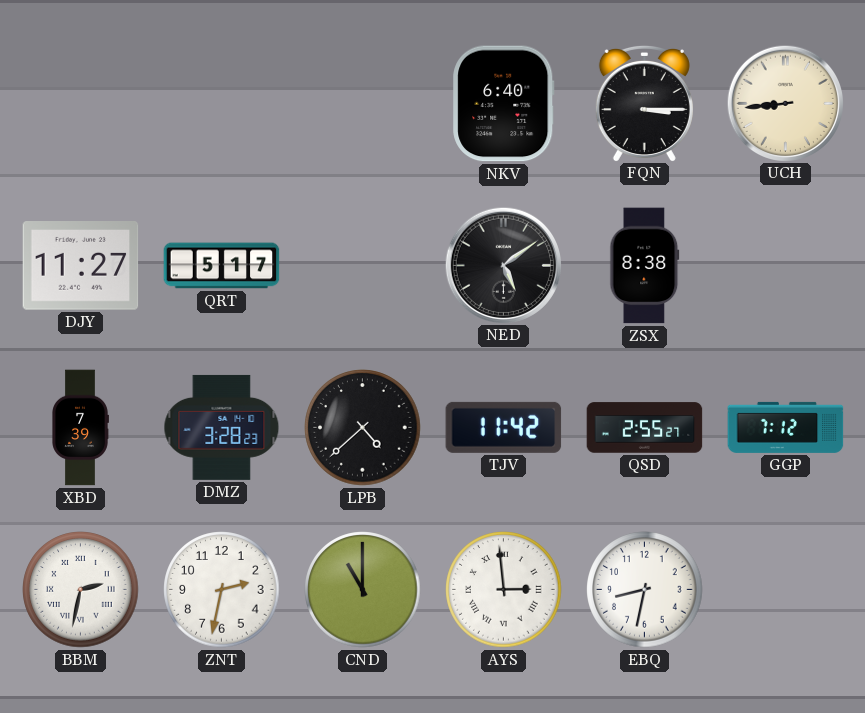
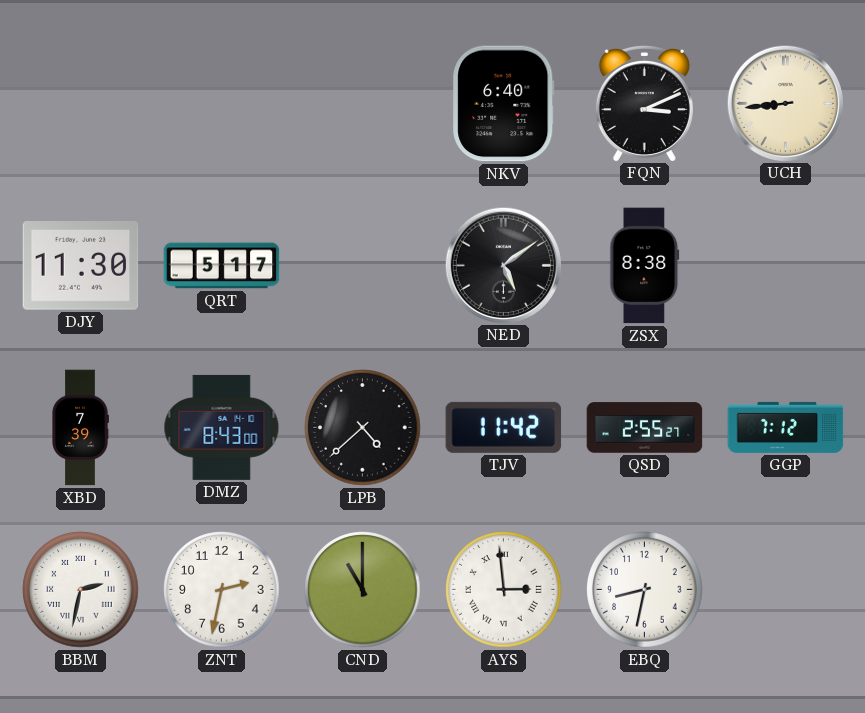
FQN: 3:15 -> 3:11 (644, 103)
DJY: 11:27 -> 11:30 (81, 266)
DMZ: 3:28 -> 8:43 (222, 427)
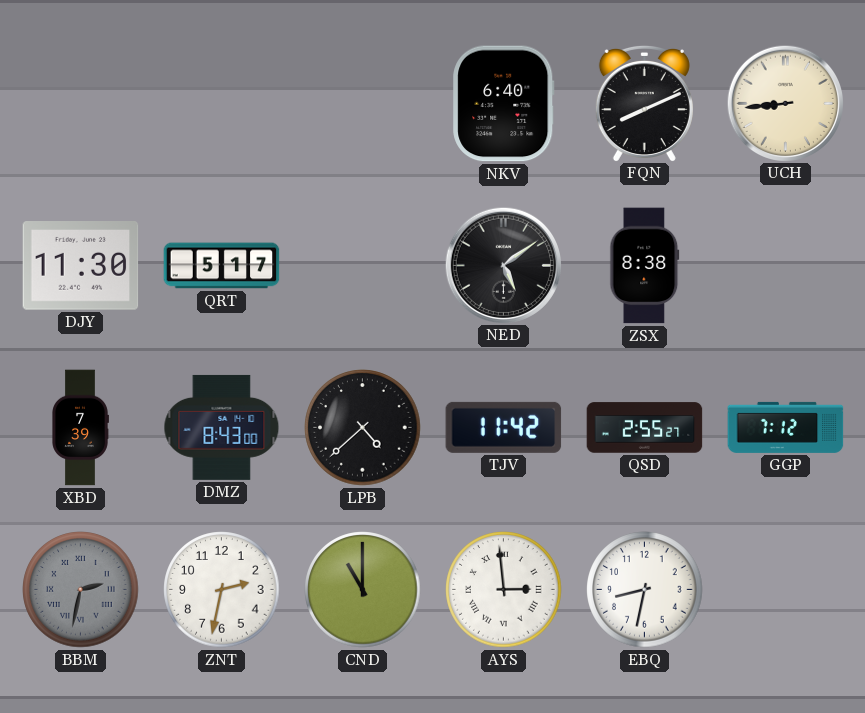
FQN: 3:11 -> 8:11 (644, 103)
BBM dial: white -> grey (81, 590)
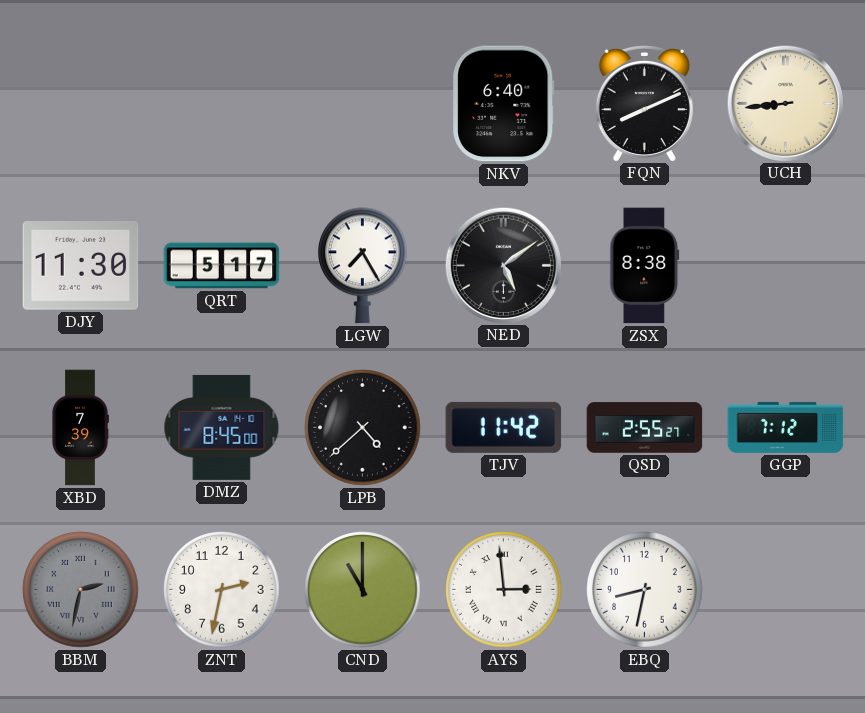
LGW: none -> 7:25 (363, 266)
DMZ: 8:43 -> 8:45 (222, 427)
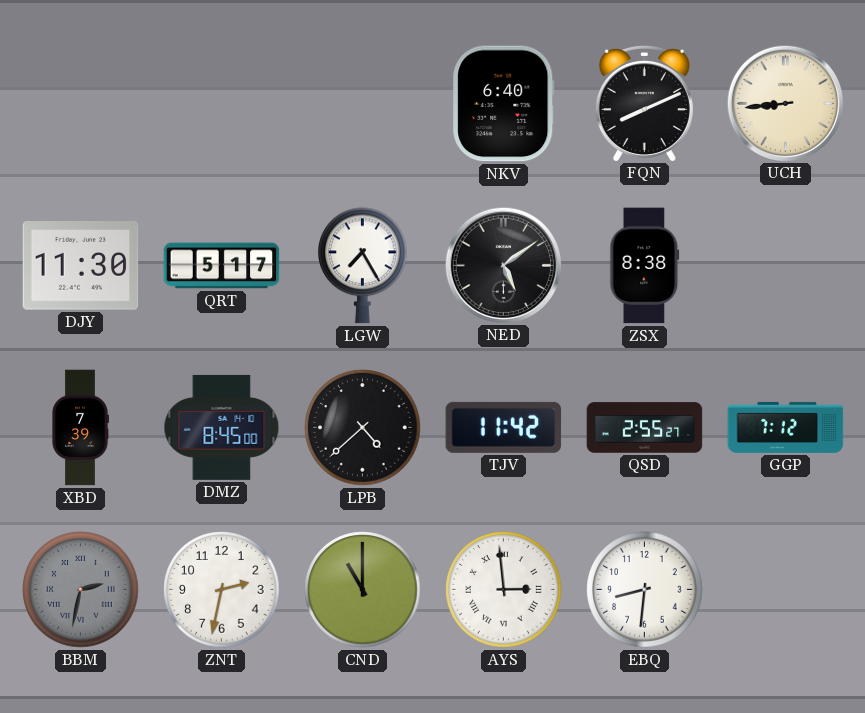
EBQ: 8:32 -> 8:31 (645, 590)
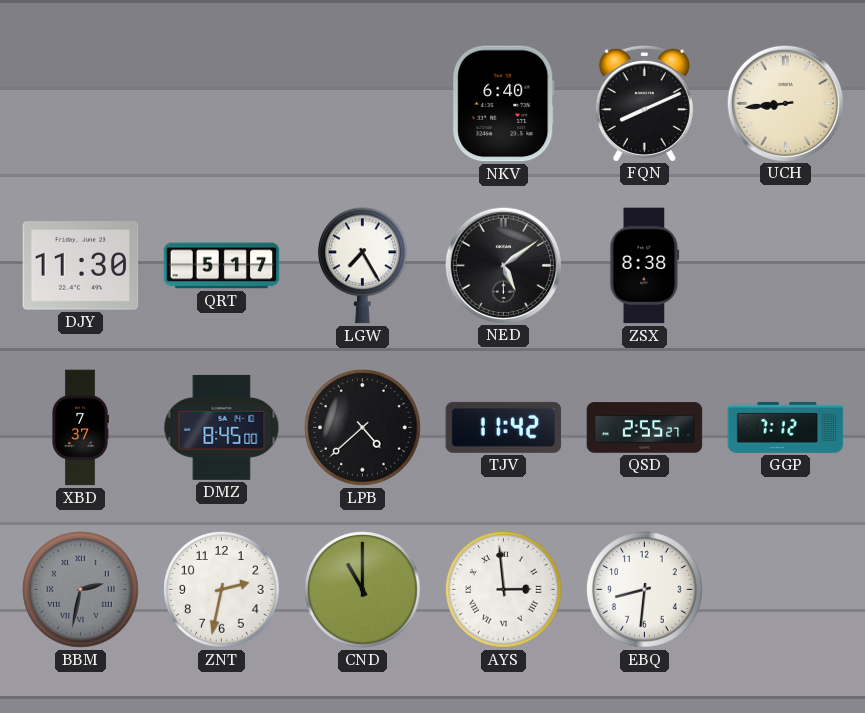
XBD: 7:39 -> 7:37 (80, 428)
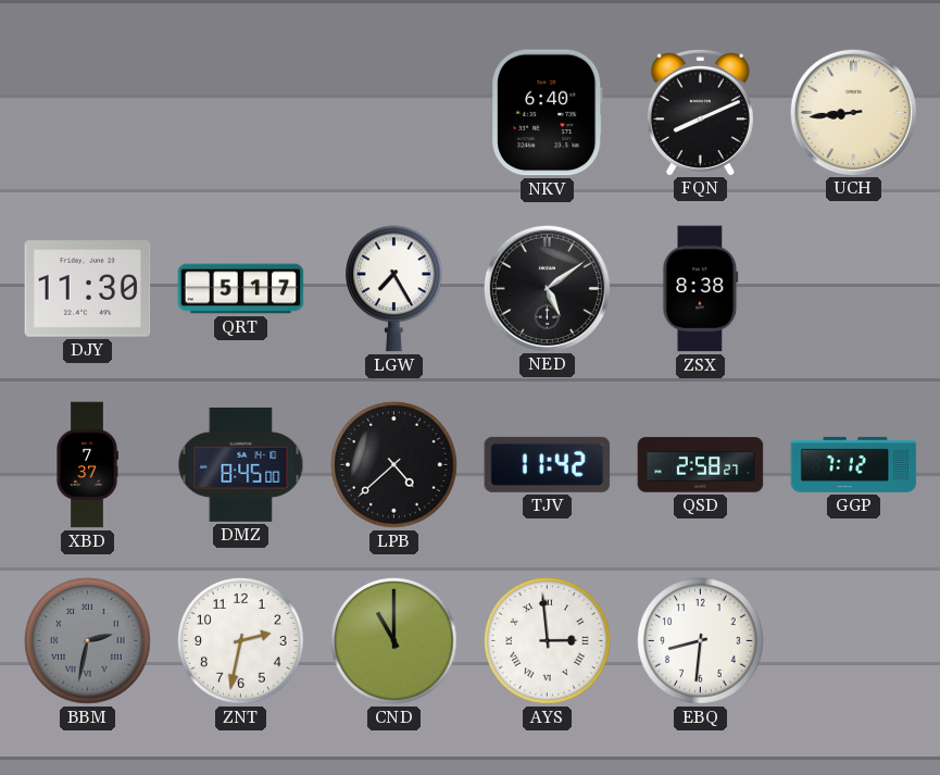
QSD: 2:55 -> 2:58 (701, 465)
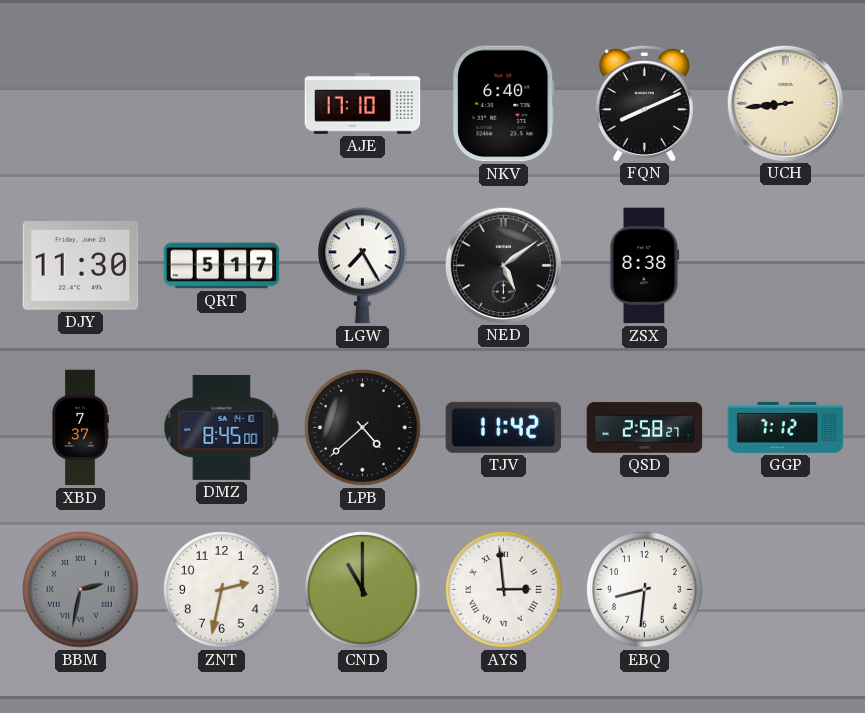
AJE: none -> 17:10 (363, 104)
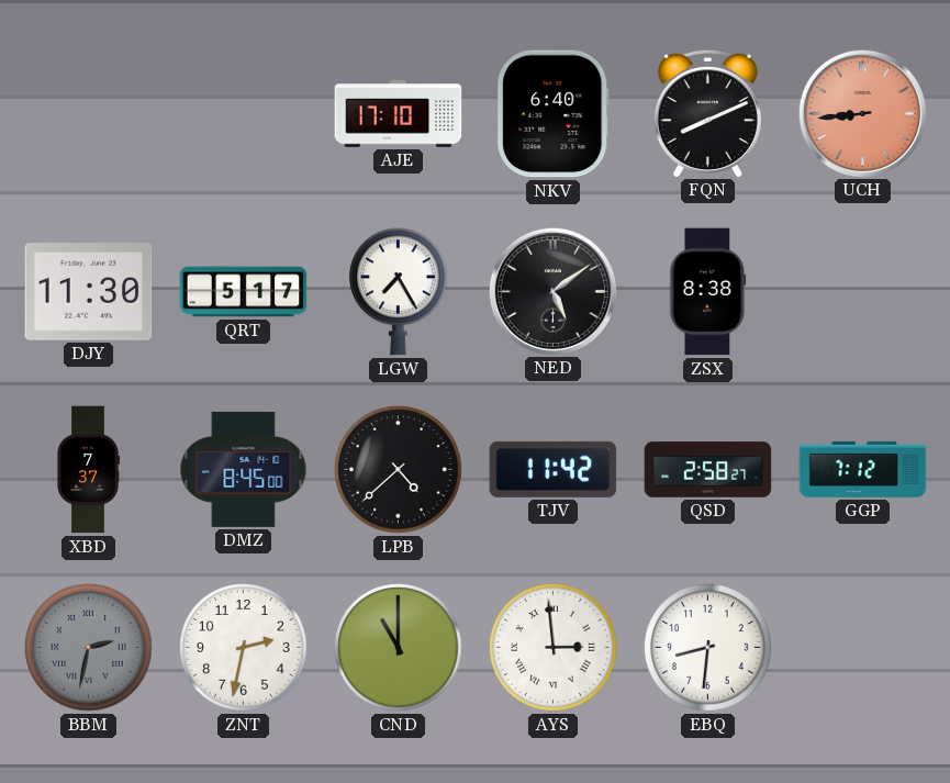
UCH dial: cream -> salmon (862, 113)
